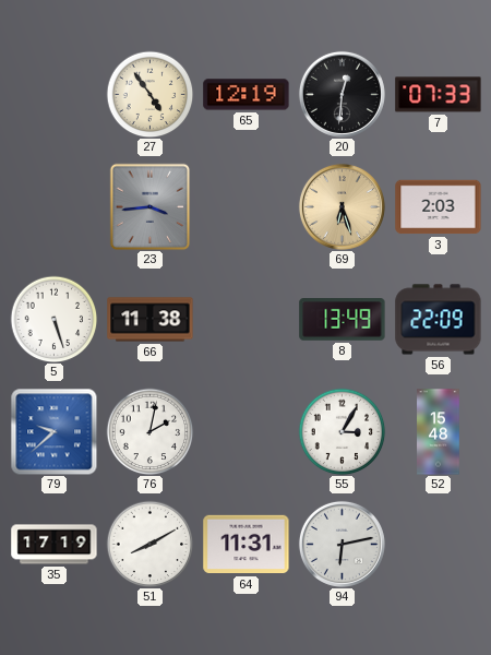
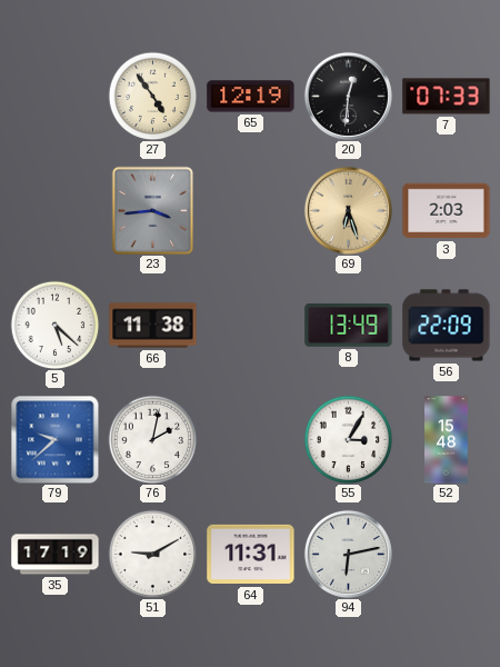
5: 5:27 -> 5:22 (54, 325)
51: 8:10 -> 9:10 (152, 554)
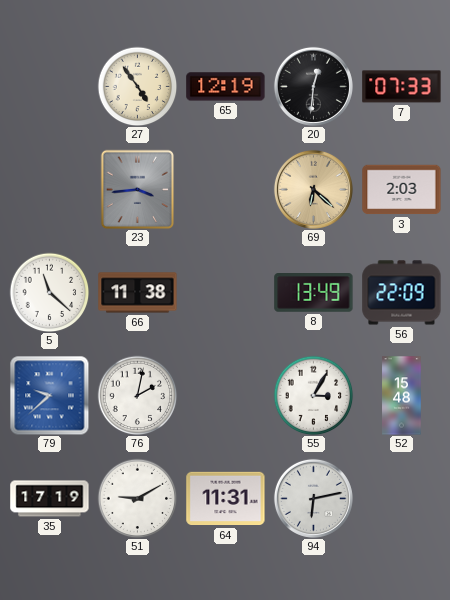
69: 6:27 -> 6:22 (313, 189)
5: 5:22 -> 11:22 (49, 292)
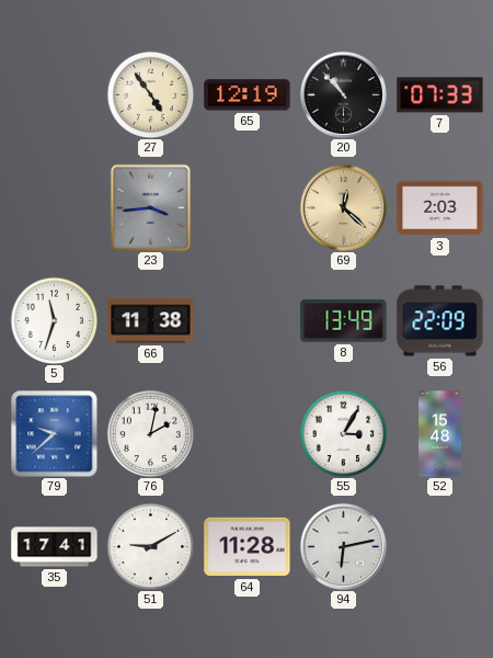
20: 12:31 -> 10:53 (343, 94)
69: 6:22 -> 12:22 (343, 207)
5: 11:22 -> 11:33 (54, 320)
35: 17:19 -> 17:41 (55, 547)
64: 11:31 -> 11:28 (248, 547)
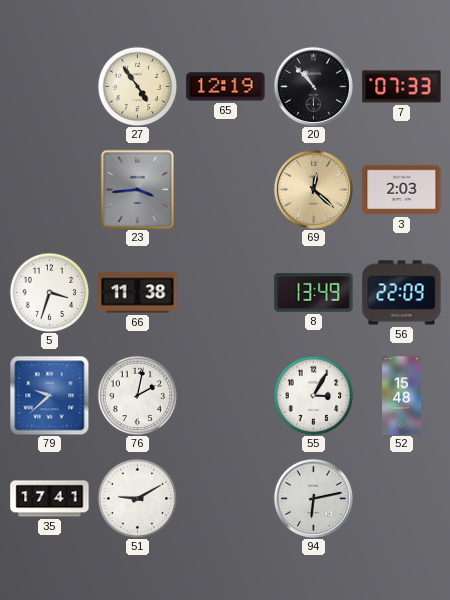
5: 11:33 -> 3:33 (49, 292)
64: 11:28 -> none (248, 547)
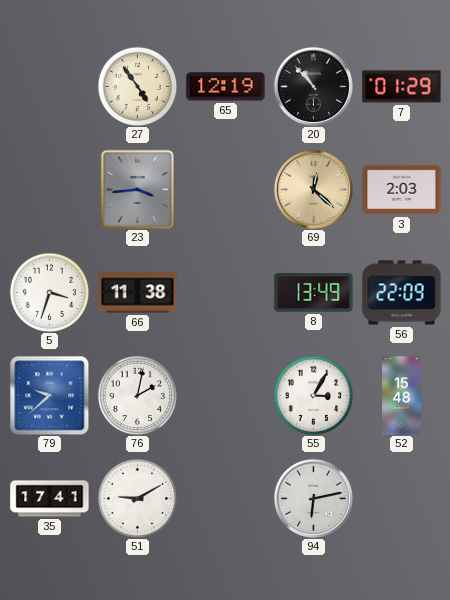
7: 07:33 -> 01:29 (402, 87)
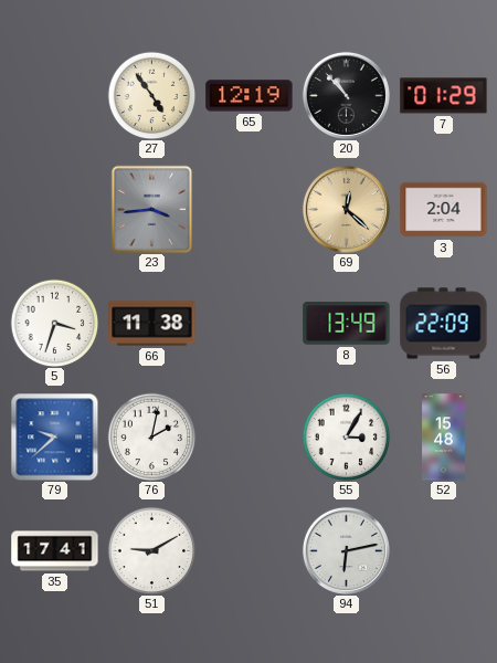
3: 2:03 -> 2:04 (444, 210)
